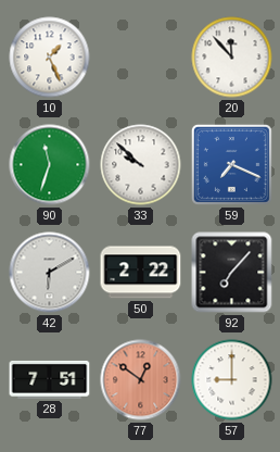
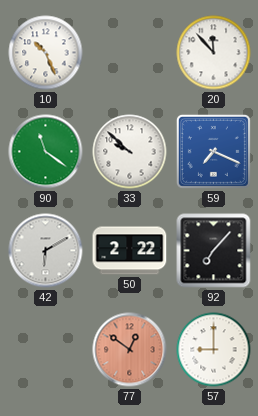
10: 1:26 -> 10:26 (46, 53)
90: 11:33 -> 11:21 (46, 152)
28: 7:51 -> none (50, 379)
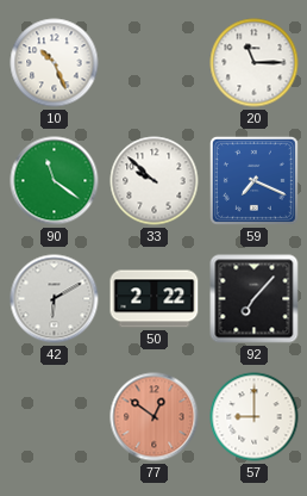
20: 11:53 -> 11:15 (255, 63)
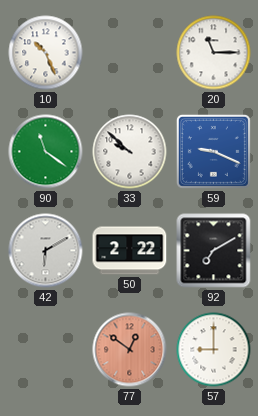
59: 7:19 -> 9:19 (213, 151)
92: 7:07 -> 7:10 (214, 251)
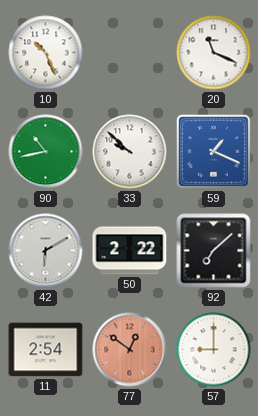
20: 11:15 -> 11:19 (214, 53)
90: 11:21 -> 10:43 (46, 152)
59: 9:19 -> 1:19 (213, 151)
92: 7:10 -> 7:08 (214, 251)
11: none -> 2:54 (46, 350)
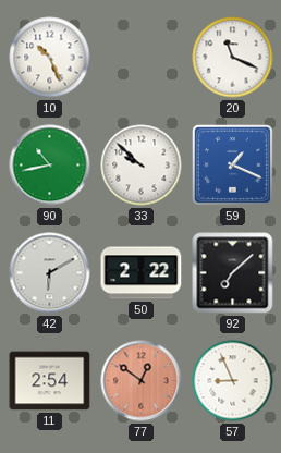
57: 9:00 -> 8:56 (233, 381)
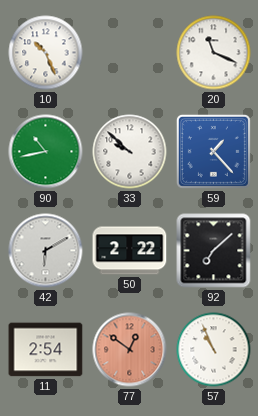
59: 1:19 -> 1:23 (213, 151)
57: 8:56 -> 10:56 (214, 350)
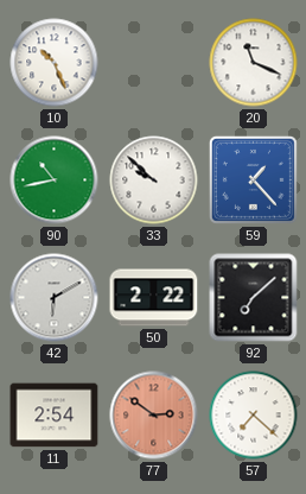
77: 12:51 -> 2:51 (154, 416)
57: 10:56 -> 7:22 (254, 416)
